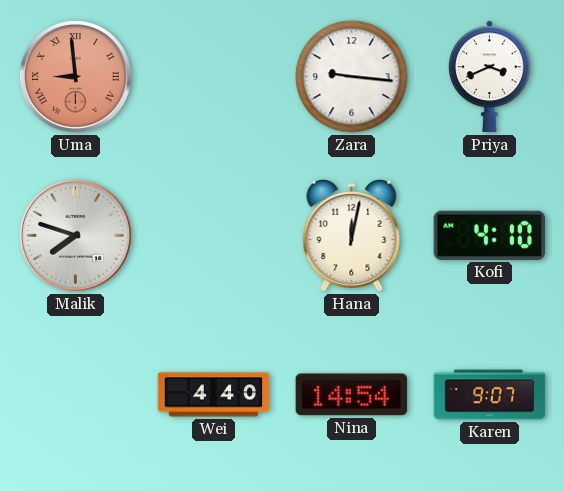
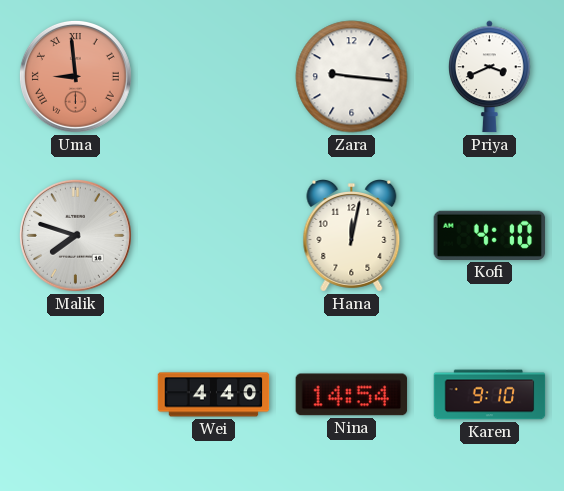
Karen: 9:07 -> 9:10 (490, 395)
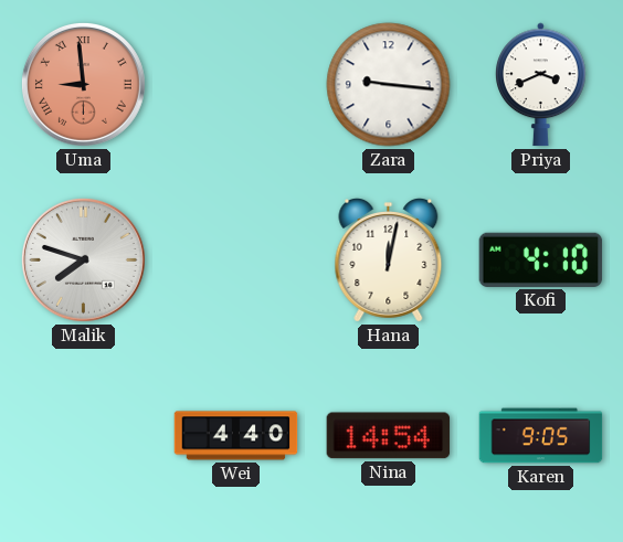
Karen: 9:10 -> 9:05 (541, 436)
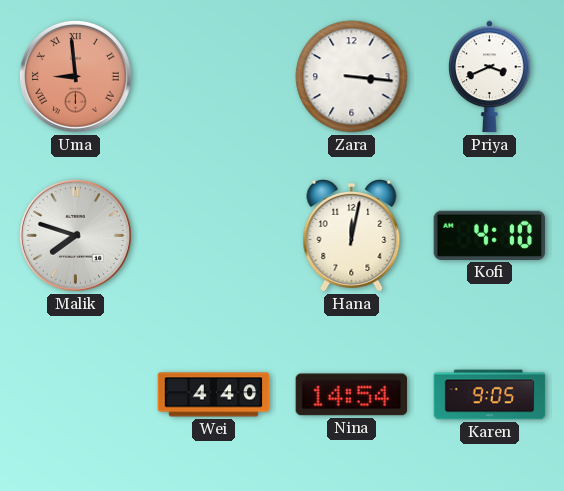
Zara: 9:16 -> 3:16 (352, 77)
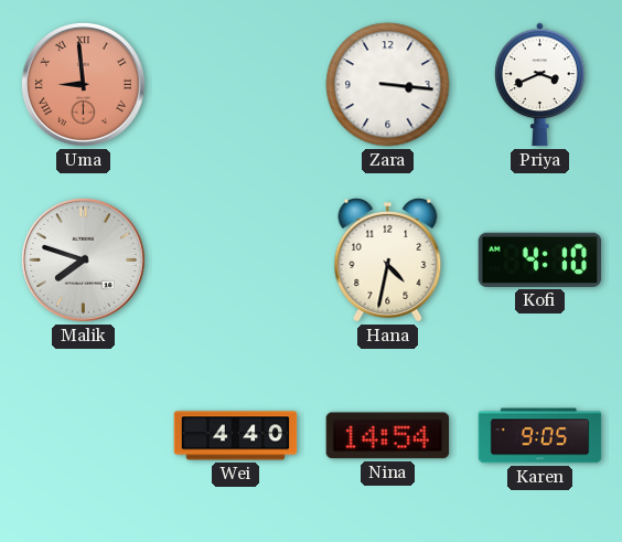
Hana: 12:02 -> 4:32 (388, 261)
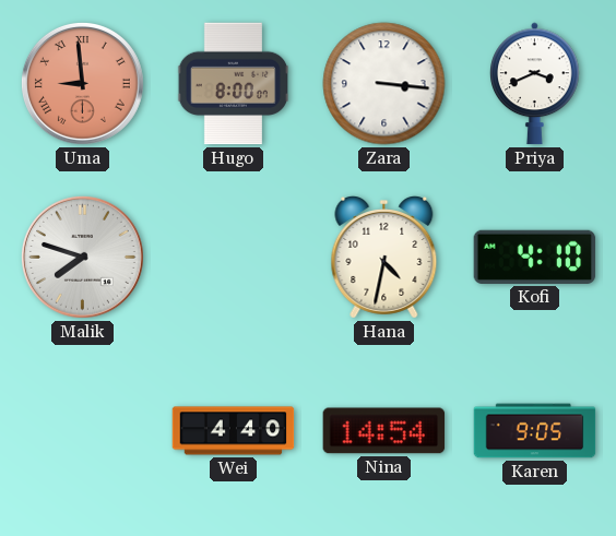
Hugo: none -> 8:00 (233, 84)
